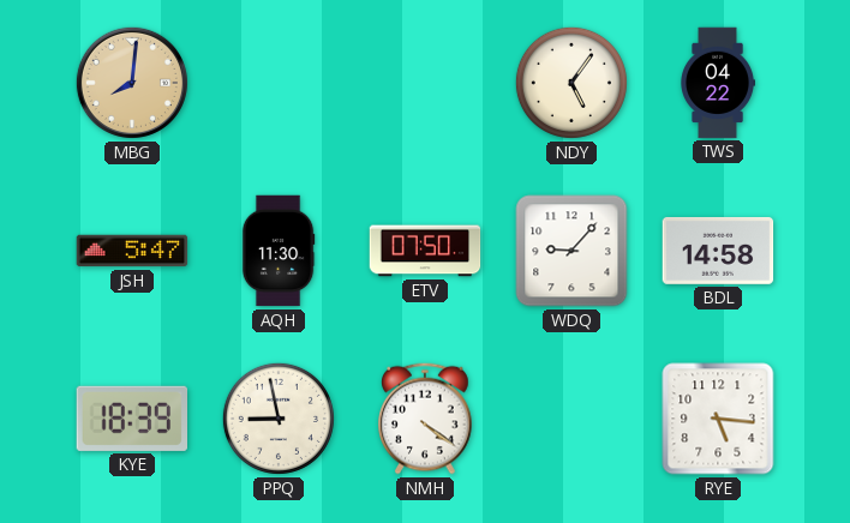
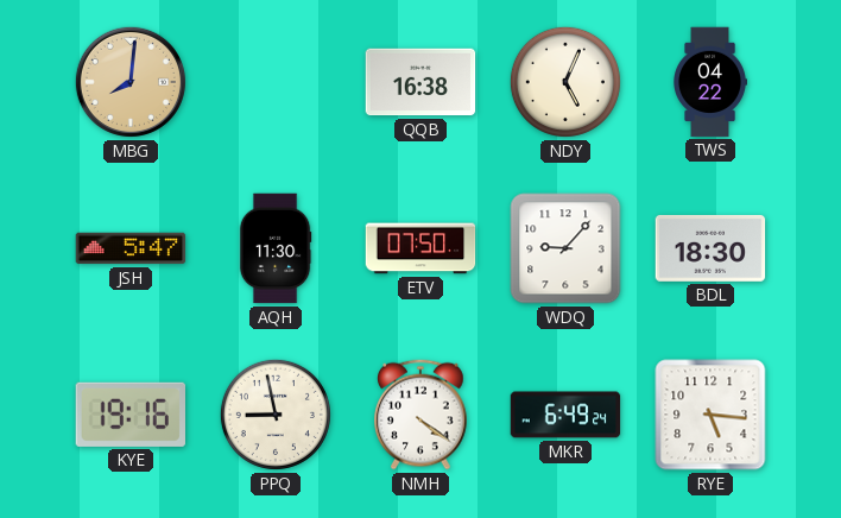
QQB: none -> 16:38 (420, 82)
NDY: 5:06 -> 5:04 (565, 82)
BDL: 14:58 -> 18:30 (710, 248)
KYE: 18:39 -> 19:16 (129, 415)
MKR: none -> 6:49 (565, 415)
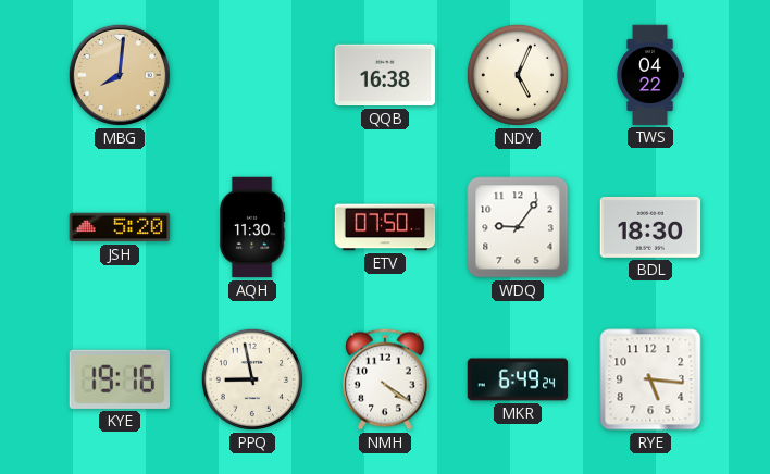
JSH: 5:47 -> 5:20 (120, 227)
WDQ: 9:07 -> 9:06 (518, 227)
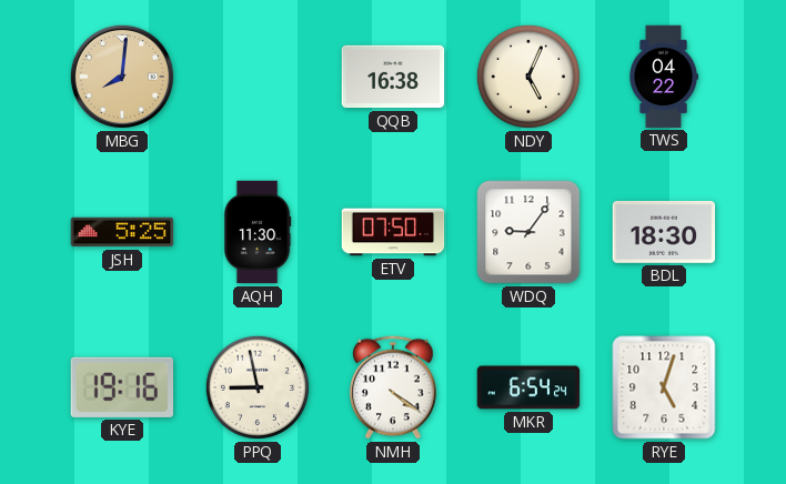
JSH: 5:20 -> 5:25 (122, 232)
MKR: 6:49 -> 6:54 (528, 387)
RYE: 5:16 -> 5:03 (664, 387)
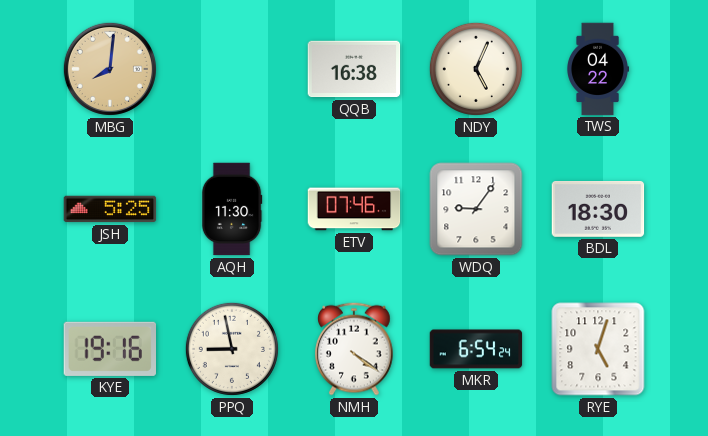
ETV: 07:50 -> 07:46 (354, 209)
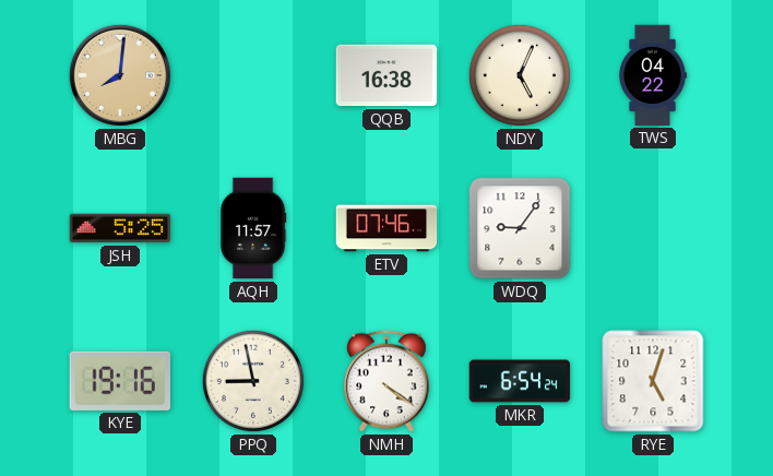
AQH: 11:30 -> 11:57 (253, 228)
BDL: 18:30 -> none (598, 209)
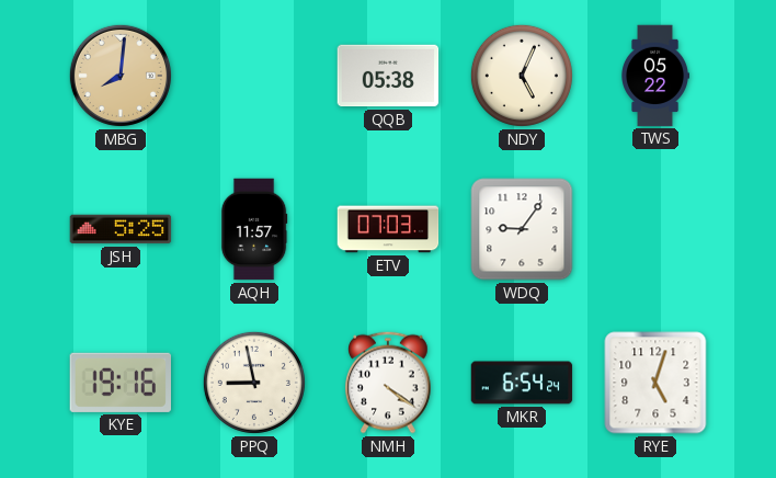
QQB: 16:38 -> 05:38 (388, 76)
TWS: 04:22 -> 05:22 (655, 76)
ETV: 07:46 -> 07:03 (388, 229)
